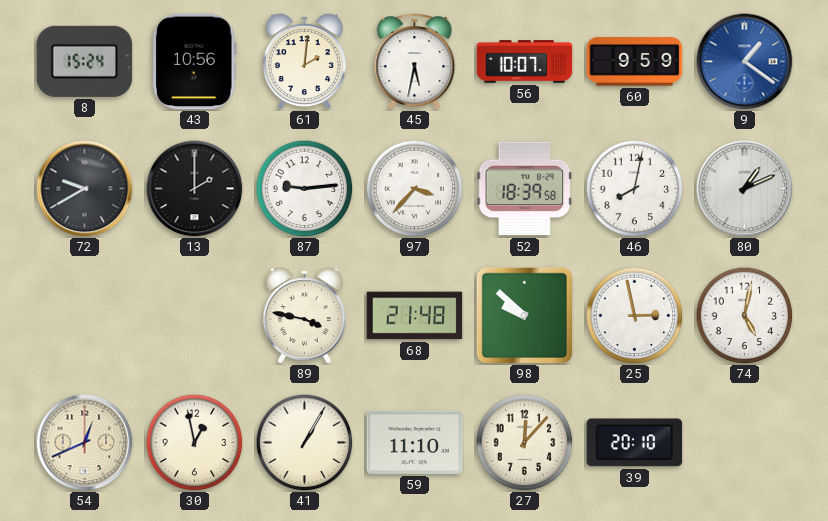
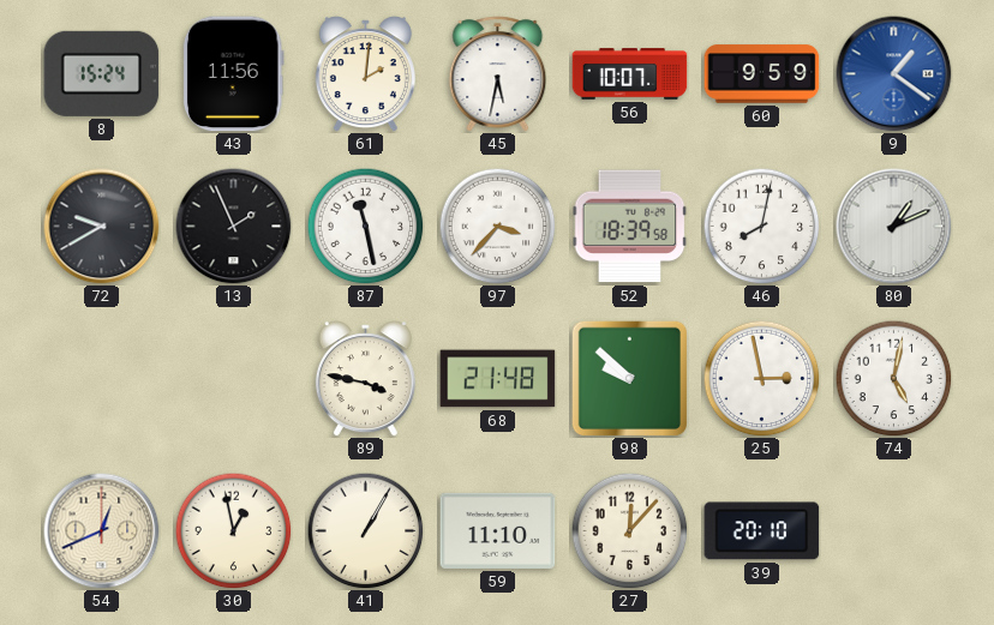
43: 10:56 -> 11:56 (233, 74)
13: 2:00 -> 1:56 (234, 227)
87: 9:14 -> 11:28 (365, 226)
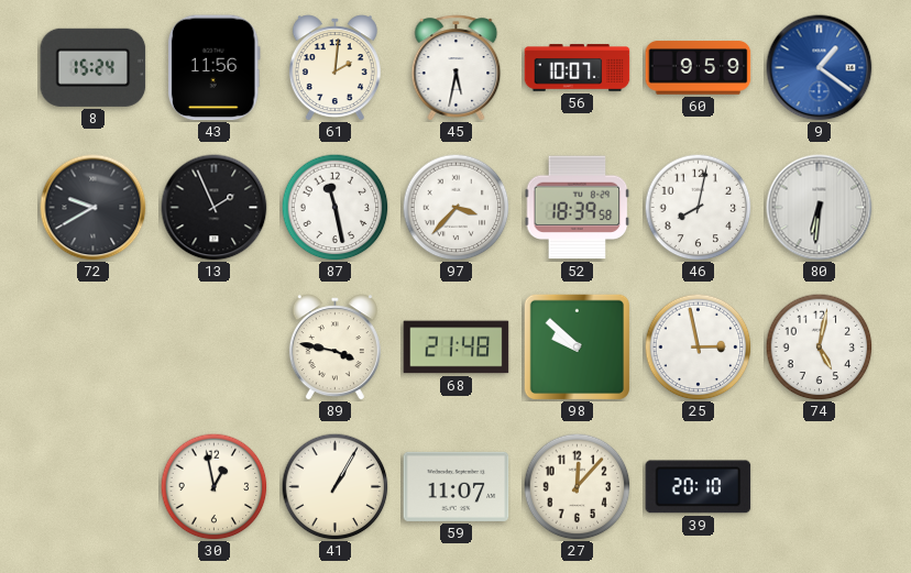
80: 1:11 -> 6:31 (820, 208)
54: 12:41 -> none (102, 531)
59: 11:10 -> 11:07 (457, 486)
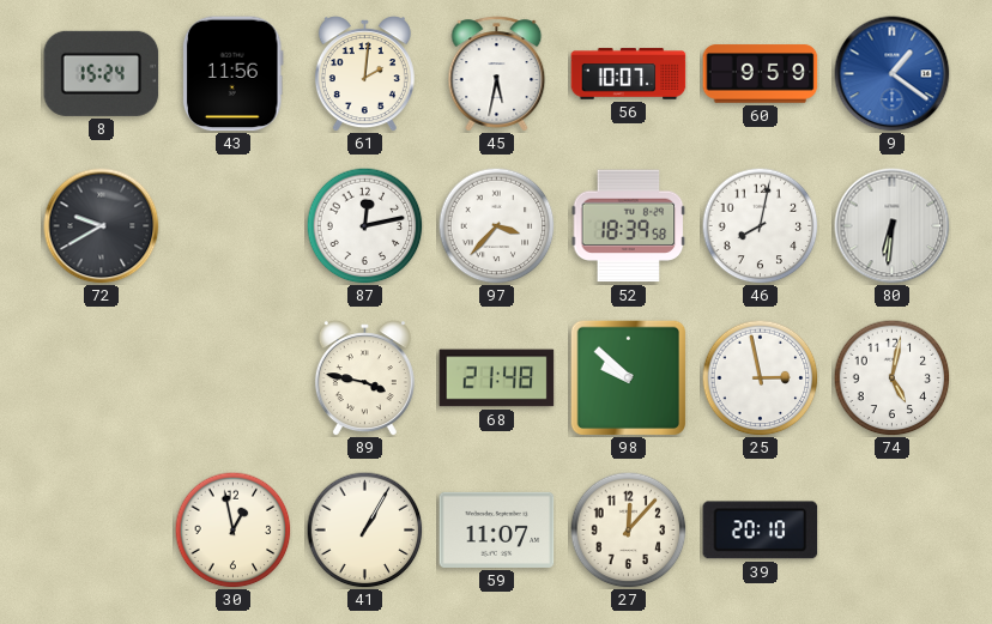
13: 1:56 -> none (215, 208)
87: 11:28 -> 12:13 (364, 225)
